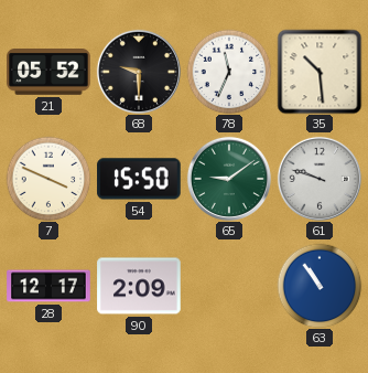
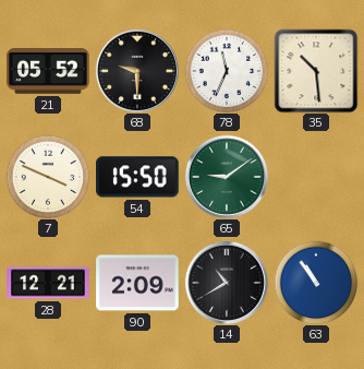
61: 9:48 -> none (320, 179)
28: 12:17 -> 12:21 (48, 283)
14: none -> 10:40 (227, 283)
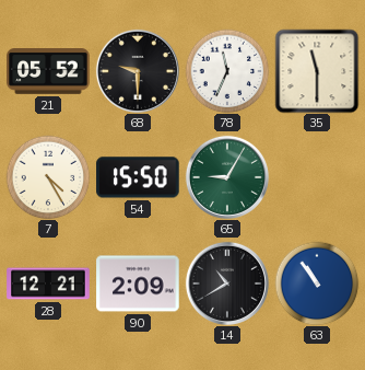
35: 10:29 -> 11:30 (317, 71)
7: 3:49 -> 4:25 (48, 177)
65: 9:09 -> 9:05 (227, 177)
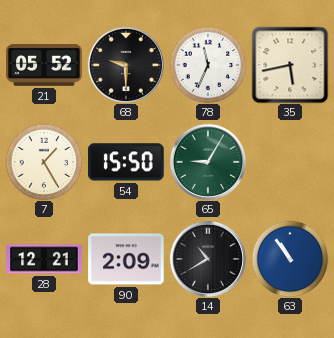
35: 11:30 -> 5:43 (290, 65)
7: 4:25 -> 1:25 (44, 162)
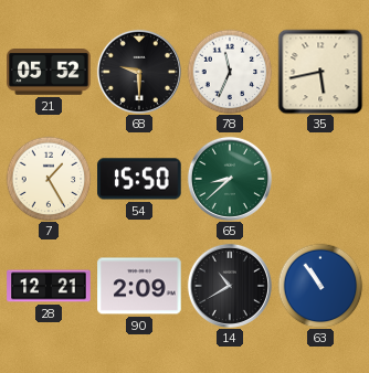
65: 9:05 -> 8:38 (230, 179)
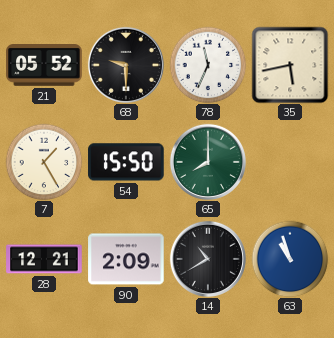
65: 8:38 -> 8:00 (208, 162)
63: 10:54 -> 10:57 (290, 259)
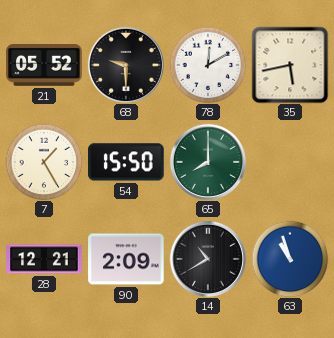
78: 11:34 -> 12:10 (208, 65)
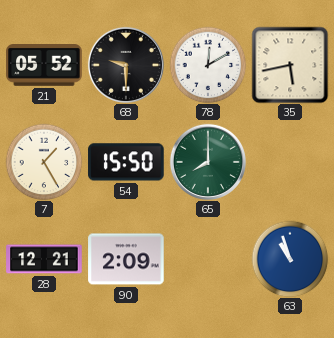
14: 10:40 -> none (208, 259)
